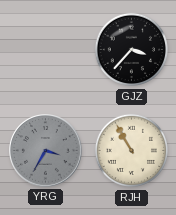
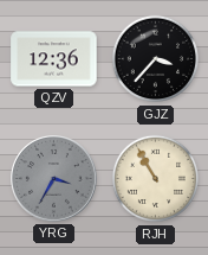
QZV: none -> 12:36 (54, 59)
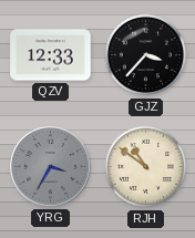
QZV: 12:36 -> 12:33 (51, 55)
RJH: 10:55 -> 10:51 (146, 167)
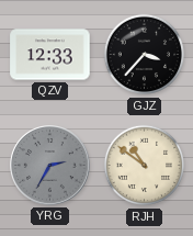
YRG: 3:35 -> 2:35 (50, 166)
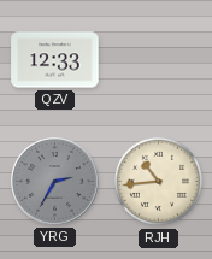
GJZ: 3:37 -> none (145, 55)
RJH: 10:51 -> 10:44 (159, 182)
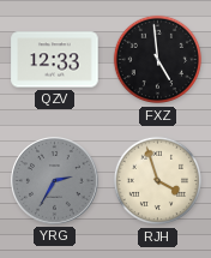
FXZ: none -> 4:59 (158, 60)
RJH: 10:44 -> 3:57 (158, 181)
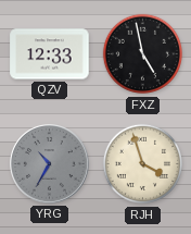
FXZ: 4:59 -> 4:58 (143, 54)
YRG: 2:35 -> 10:35 (50, 164)
